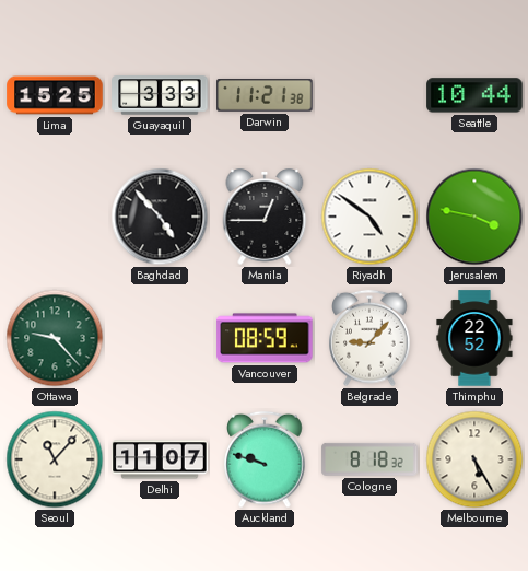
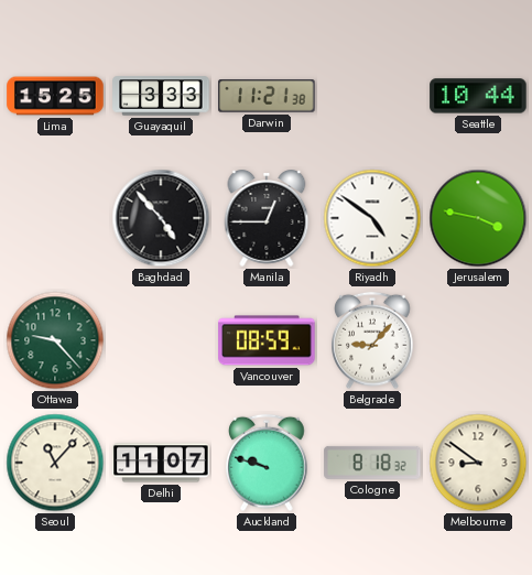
Thimphu: 22:52 -> none (474, 338)
Melbourne: 5:25 -> 8:51 (478, 463)
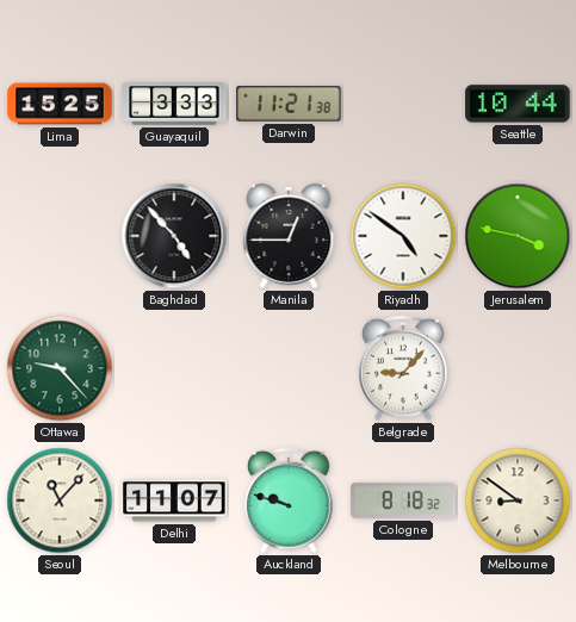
Vancouver: 08:59 -> none (267, 340)
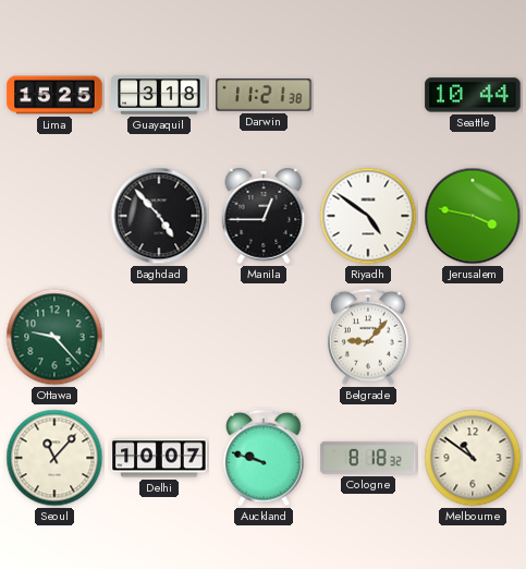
Guayaquil: 3:33 -> 3:18 (159, 95)
Delhi: 11:07 -> 10:07 (159, 458)
Melbourne: 8:51 -> 10:51 (473, 458)
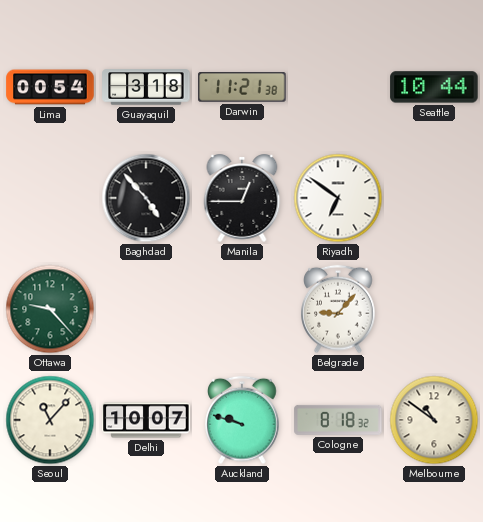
Lima: 15:25 -> 00:54 (50, 87)
Riyadh: 4:51 -> 6:51 (338, 198)
Jerusalem: 3:47 -> none (473, 216)
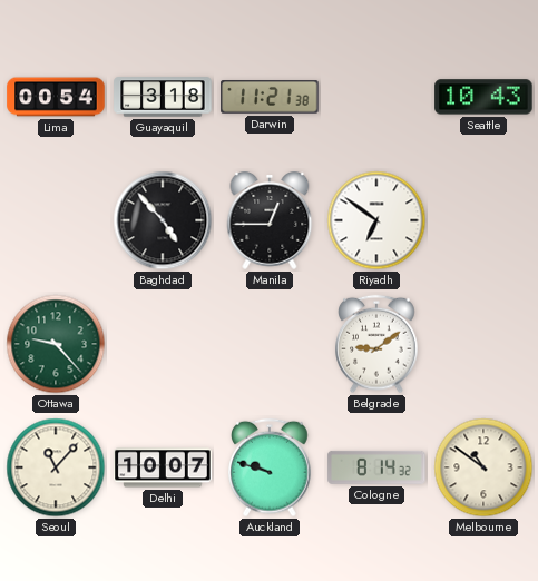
Seattle: 10:44 -> 10:43 (483, 97)
Belgrade: 9:07 -> 9:09 (376, 344)
Cologne: 8:18 -> 8:14 (376, 467)
